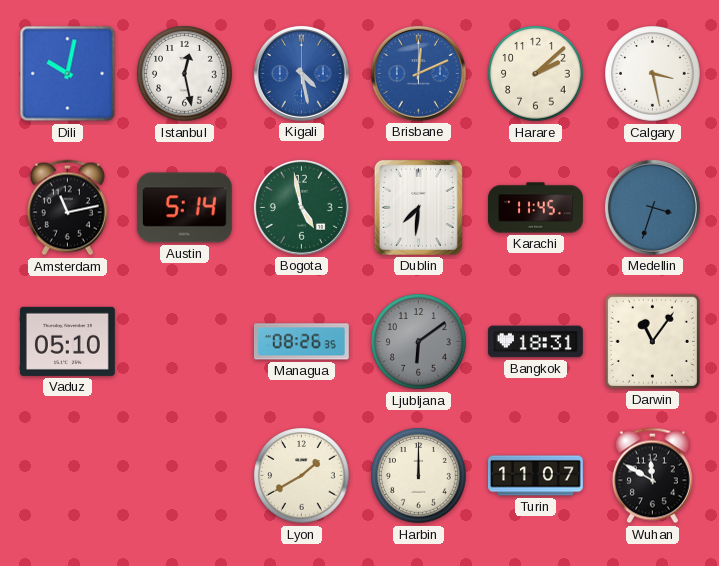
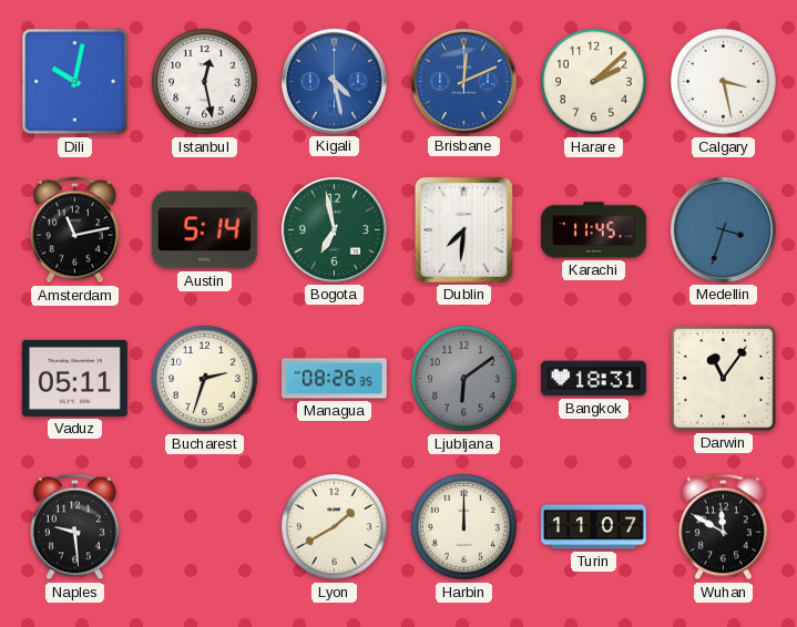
Bogota: 4:58 -> 6:58 (334, 229)
Vaduz: 05:10 -> 05:11 (74, 378)
Bucharest: none -> 2:33 (205, 379)
Naples: none -> 9:29 (74, 527)
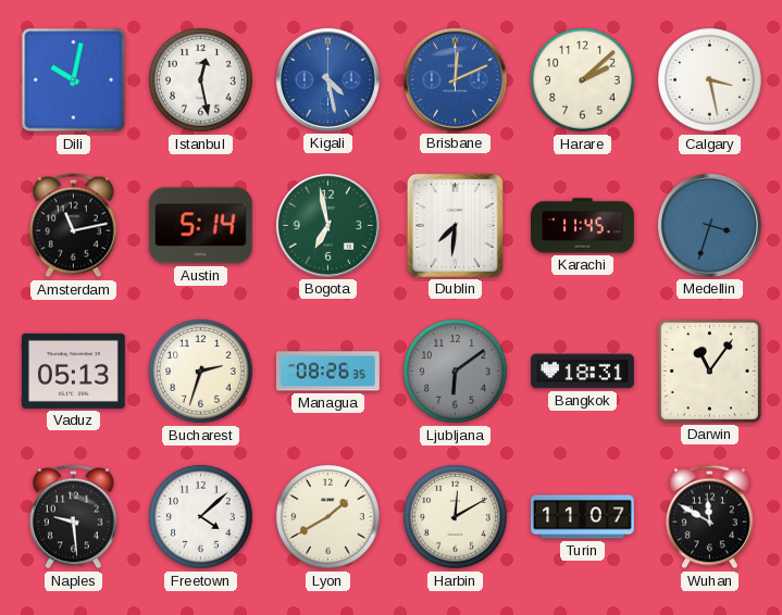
Vaduz: 05:11 -> 05:13 (73, 371)
Freetown: none -> 4:08 (201, 517)
Harbin: 12:00 -> 12:10 (456, 517)
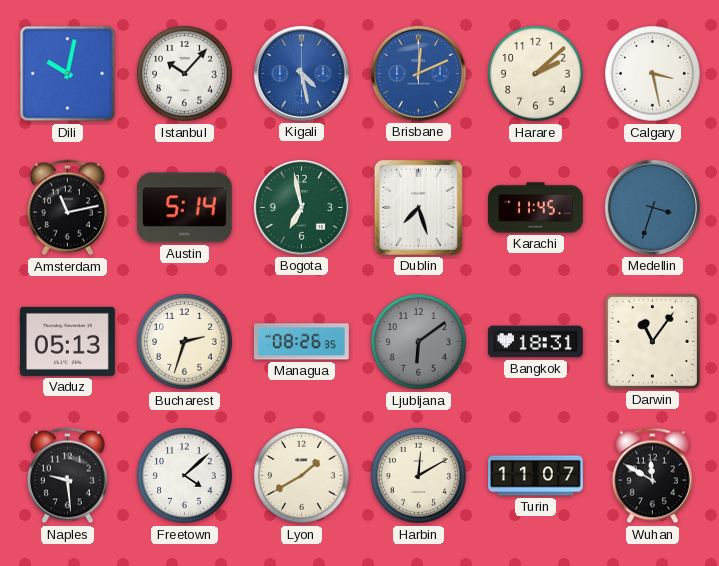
Istanbul: 12:28 -> 10:07 (185, 74)
Dublin: 7:31 -> 7:27 (418, 207)
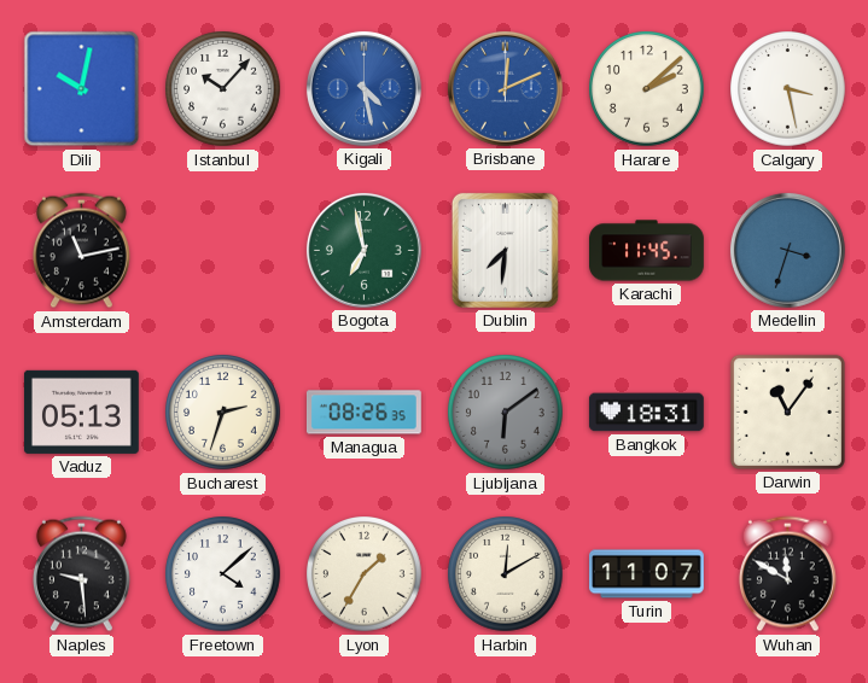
Austin: 5:14 -> none (184, 208)
Dublin: 7:27 -> 7:31 (505, 250)
Lyon: 1:40 -> 1:35 (365, 574)
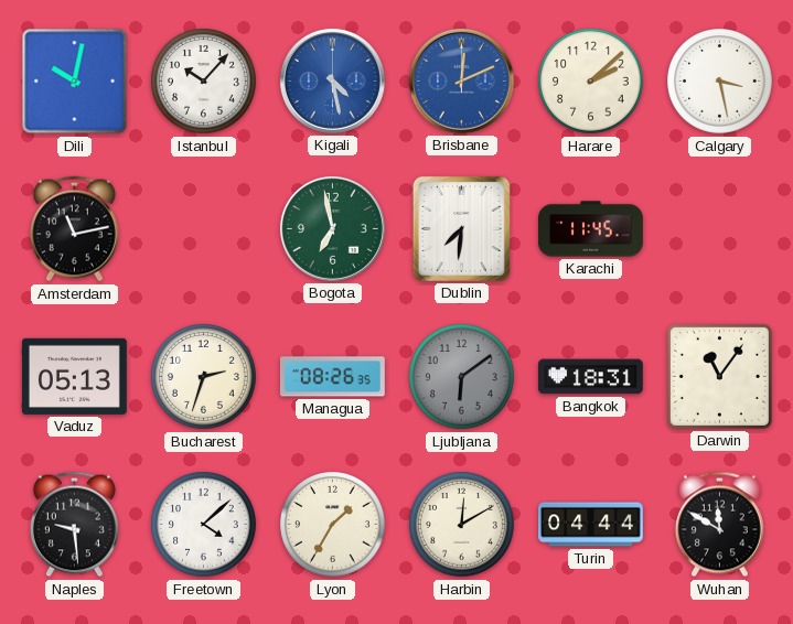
Medellin: 3:33 -> none (787, 250)
Turin: 11:07 -> 04:44 (591, 525)
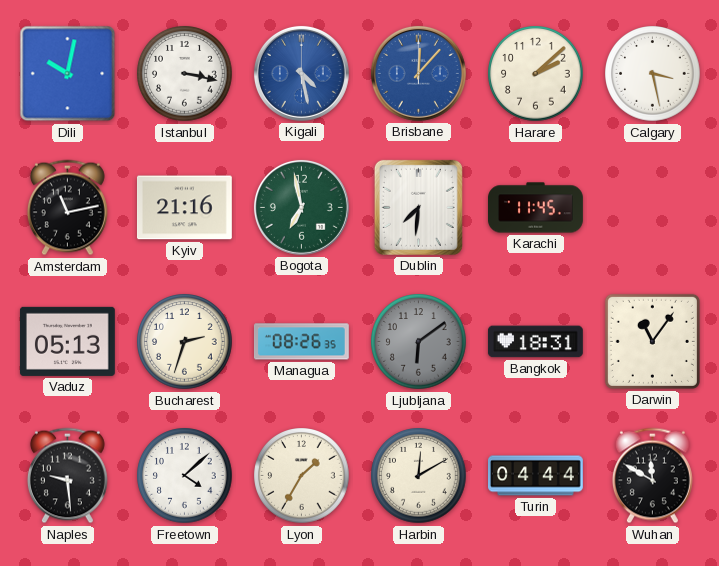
Istanbul: 10:07 -> 3:17 (185, 74)
Brisbane: 12:11 -> 12:07 (418, 73)
Kyiv: none -> 21:16 (184, 208)
